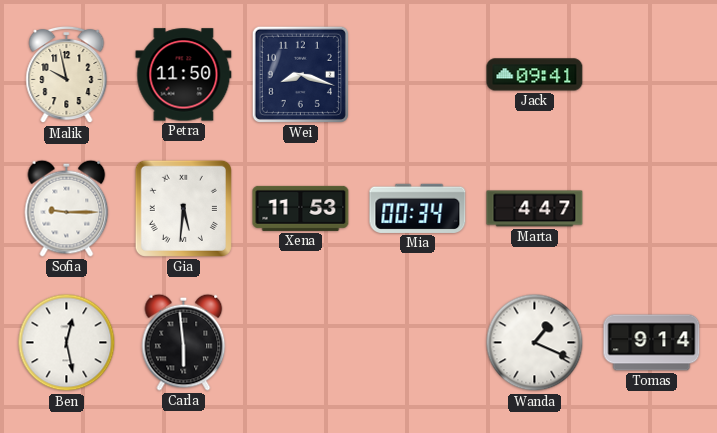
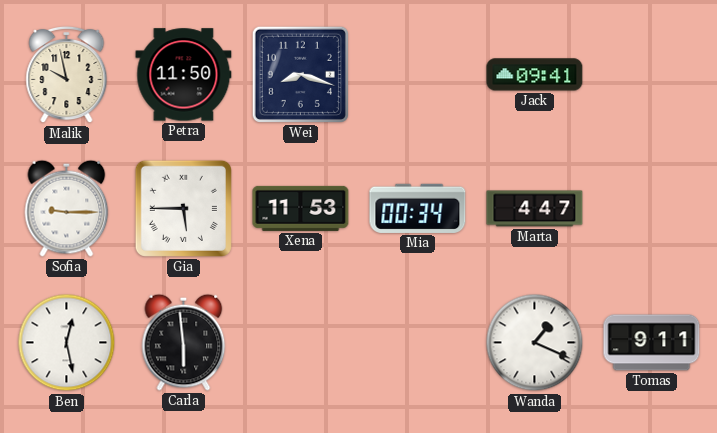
Gia: 5:31 -> 5:45 (183, 208)
Tomas: 9:14 -> 9:11 (652, 343)
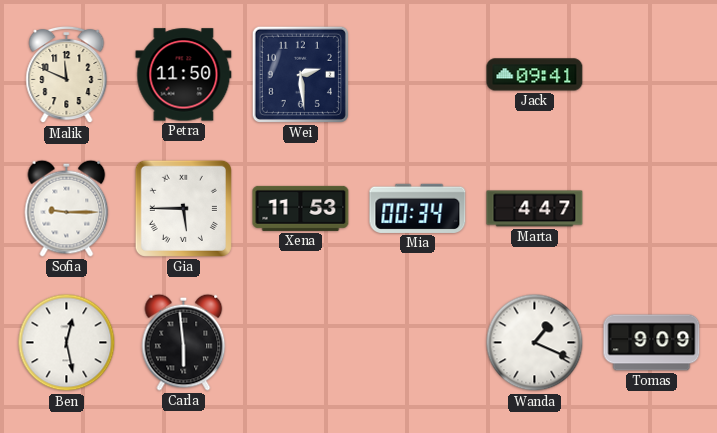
Malik: 9:58 -> 11:49 (67, 75)
Wei: 8:18 -> 2:29 (300, 74)
Tomas: 9:11 -> 9:09 (652, 343)
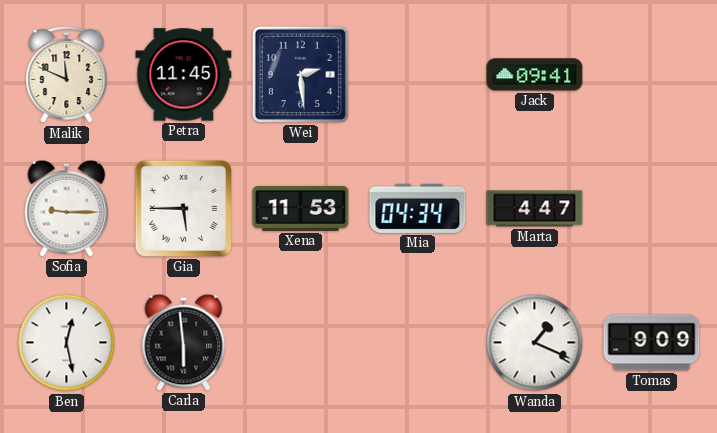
Petra: 11:50 -> 11:45 (184, 75)
Mia: 00:34 -> 04:34 (418, 208)
